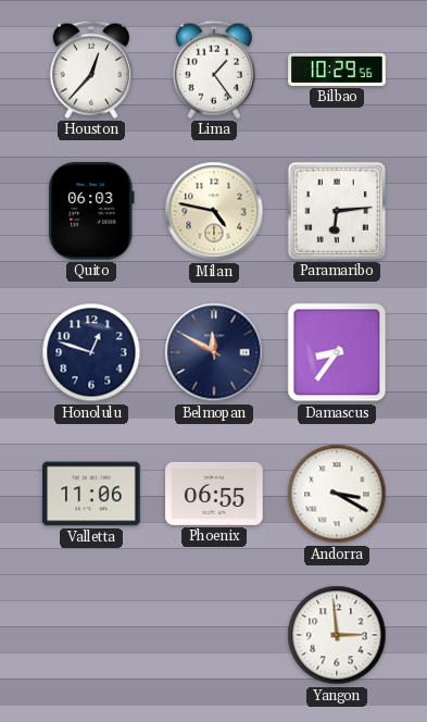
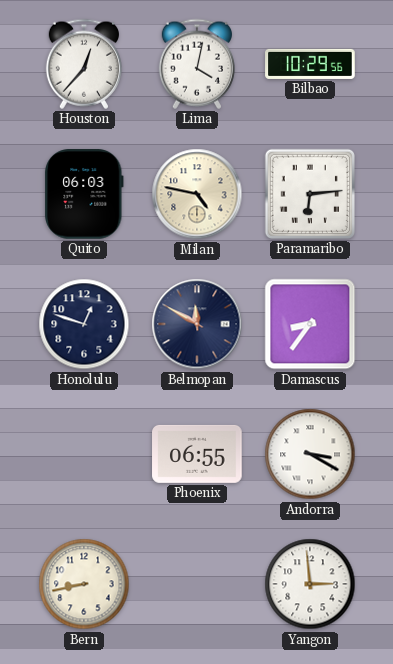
Lima: 1:24 -> 4:02 (197, 64)
Valletta: 11:06 -> none (91, 494)
Bern: none -> 8:43 (84, 584)
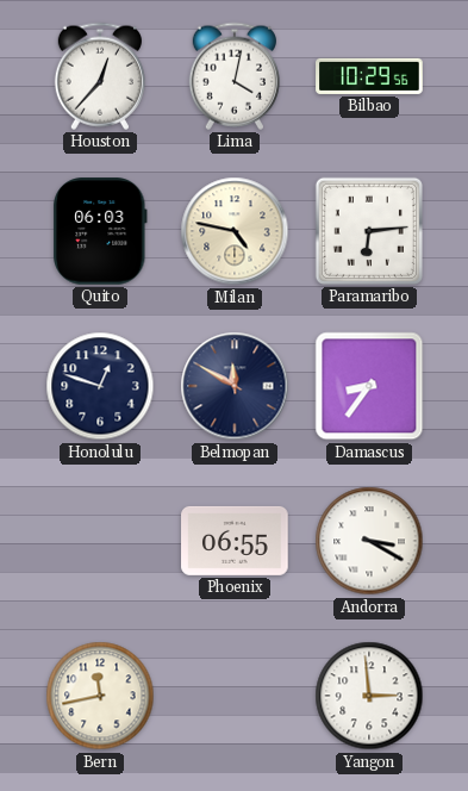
Bern: 8:43 -> 11:43 (100, 696)
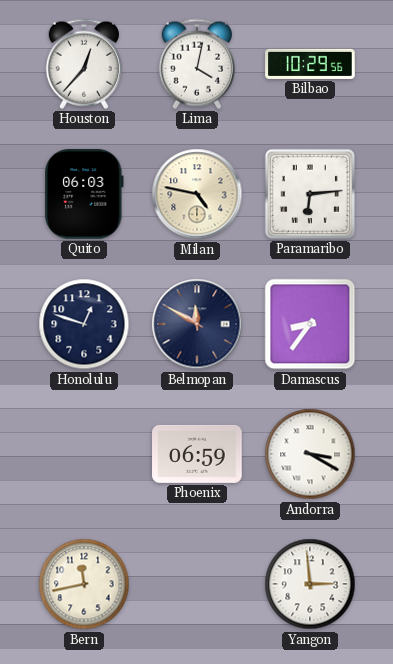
Phoenix: 06:55 -> 06:59 (197, 454)
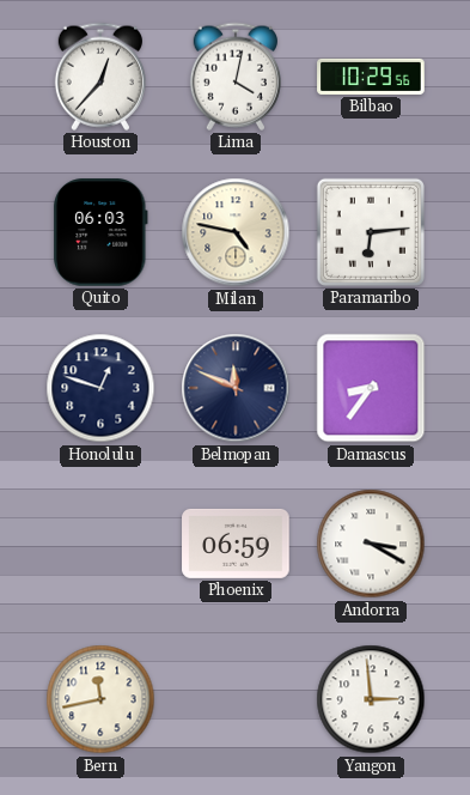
Belmopan: 11:50 -> 11:49 (236, 388)
